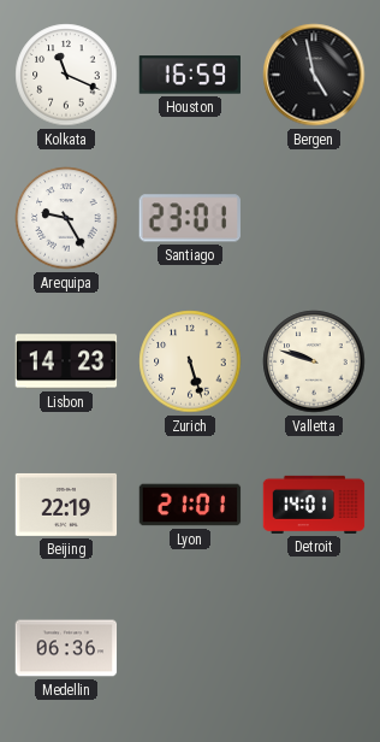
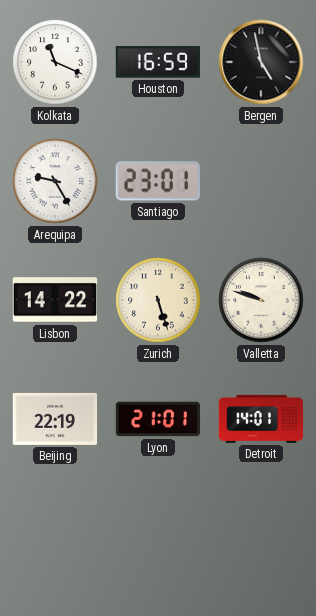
Lisbon: 14:23 -> 14:22 (55, 300)
Medellin: 06:36 -> none (66, 648)
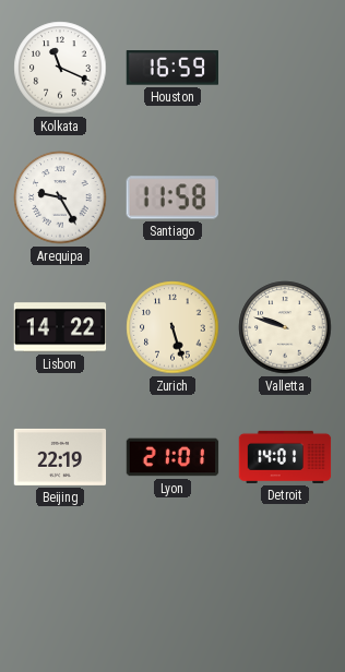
Bergen: 4:58 -> none (261, 62)
Santiago: 23:01 -> 11:58 (172, 197)
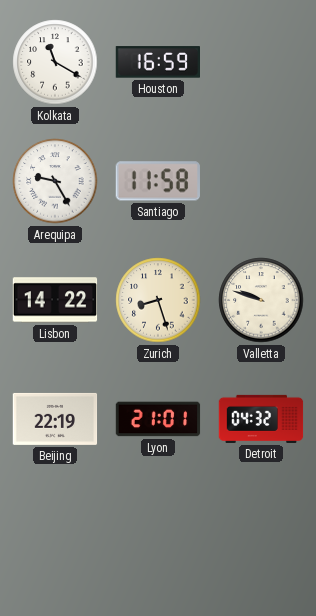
Kolkata: 11:19 -> 11:20 (55, 62)
Zurich: 5:27 -> 8:27 (158, 300)
Detroit: 14:01 -> 04:32 (261, 419)
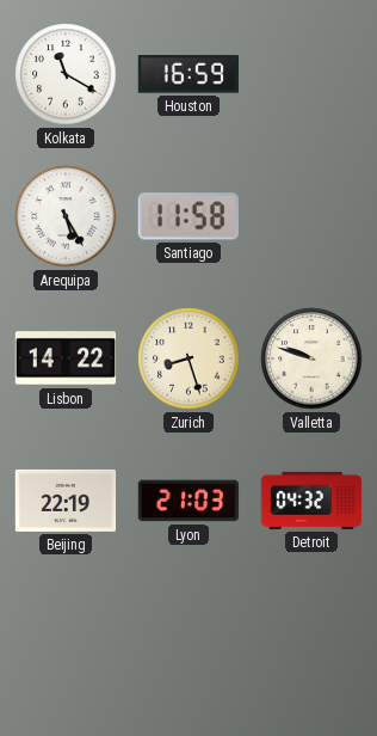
Arequipa: 9:25 -> 5:25 (66, 216)
Lyon: 21:01 -> 21:03 (188, 501)
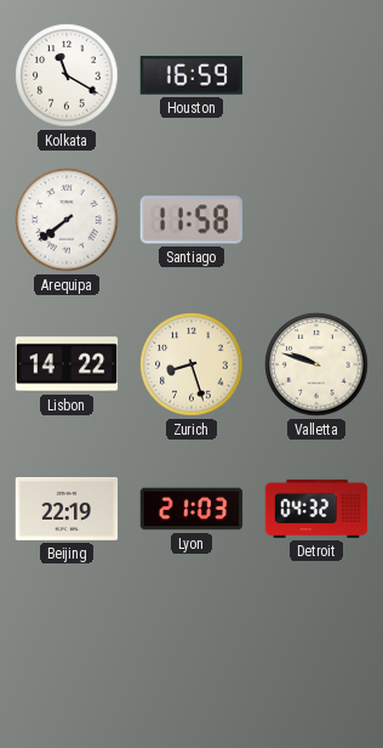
Arequipa: 5:25 -> 7:39 (67, 220)
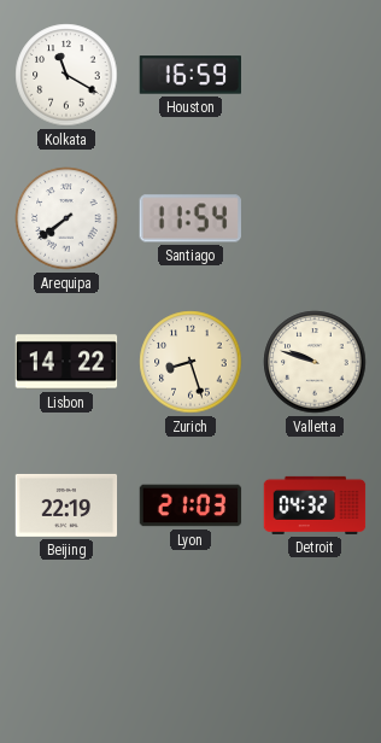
Santiago: 11:58 -> 11:54 (190, 218)
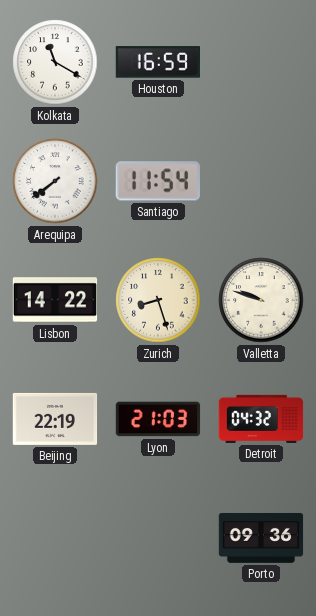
Porto: none -> 09:36 (261, 538)
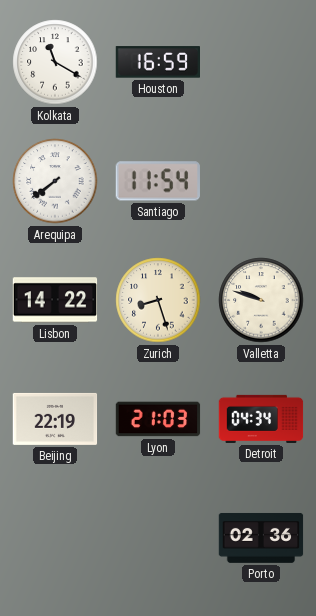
Detroit: 04:32 -> 04:34 (261, 419)
Porto: 09:36 -> 02:36 (261, 538)
